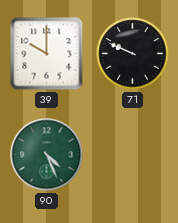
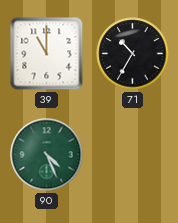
39: 10:00 -> 11:00 (47, 54)
71: 9:49 -> 10:35 (133, 54)
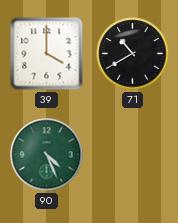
39: 11:00 -> 4:00 (47, 54)
71: 10:35 -> 10:40 (133, 54)
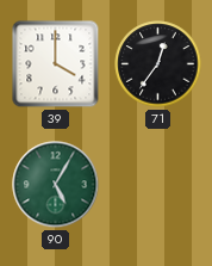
71: 10:40 -> 12:36 (158, 64)
90: 4:26 -> 5:05 (56, 185)
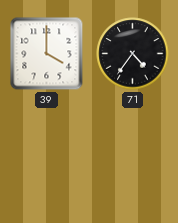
71: 12:36 -> 4:36 (133, 54)
90: 5:05 -> none (56, 185)
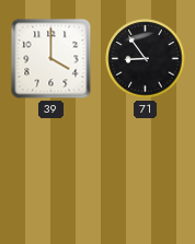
71: 4:36 -> 8:54 (146, 59)
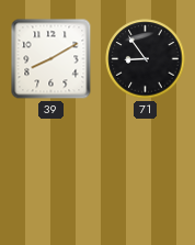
39: 4:00 -> 8:10 (51, 59)
